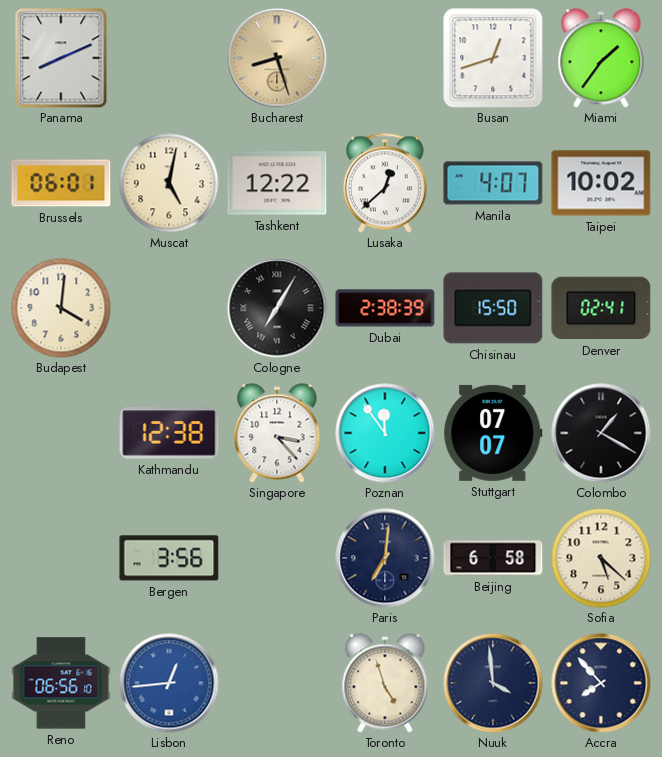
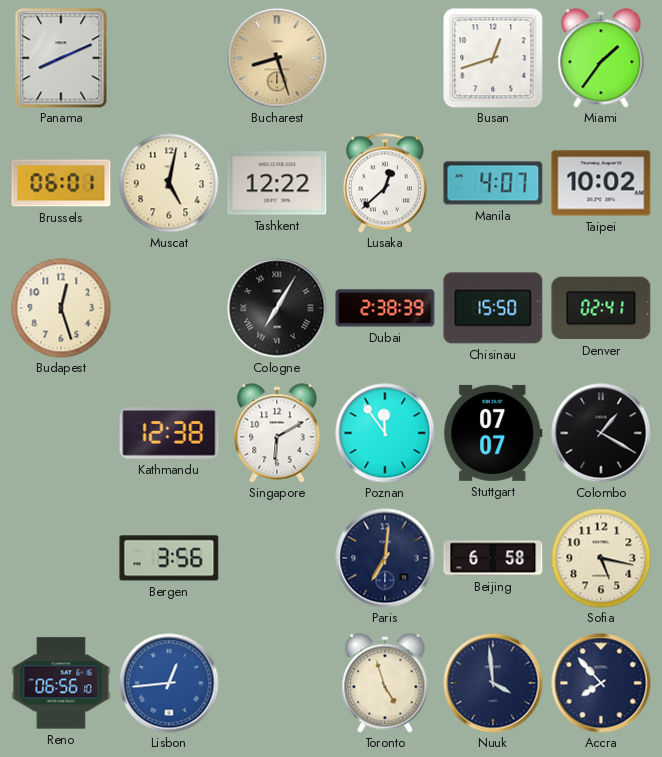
Budapest: 4:01 -> 12:27 (61, 308)
Singapore: 3:23 -> 6:10 (277, 433)
Sofia: 5:22 -> 5:17 (601, 558)
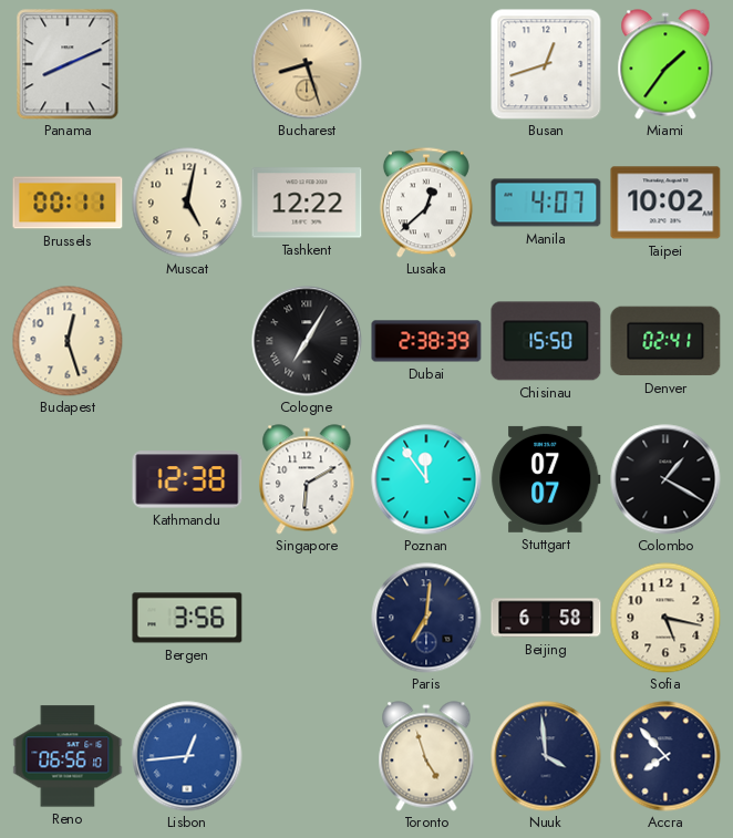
Brussels: 06:01 -> 00:11 (68, 203)
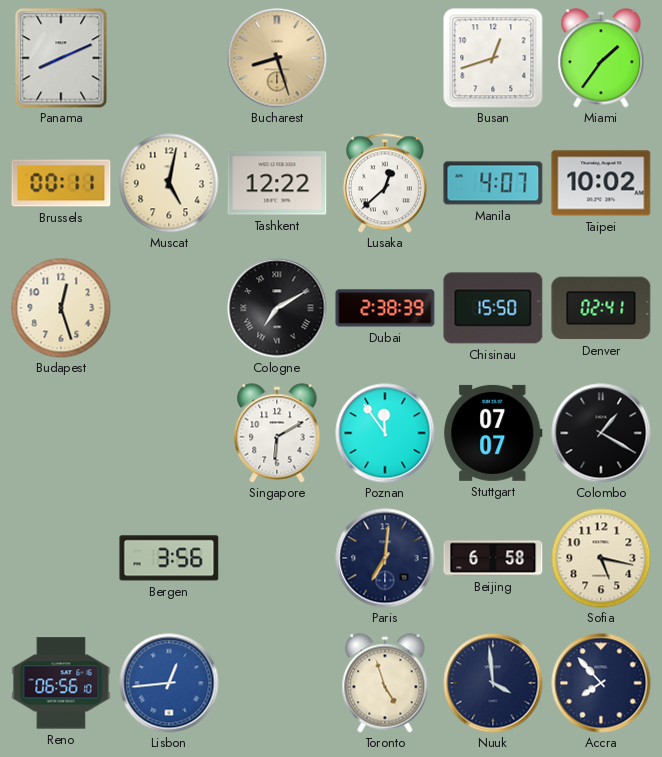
Cologne: 7:05 -> 7:10 (277, 308)
Kathmandu: 12:38 -> none (187, 479)
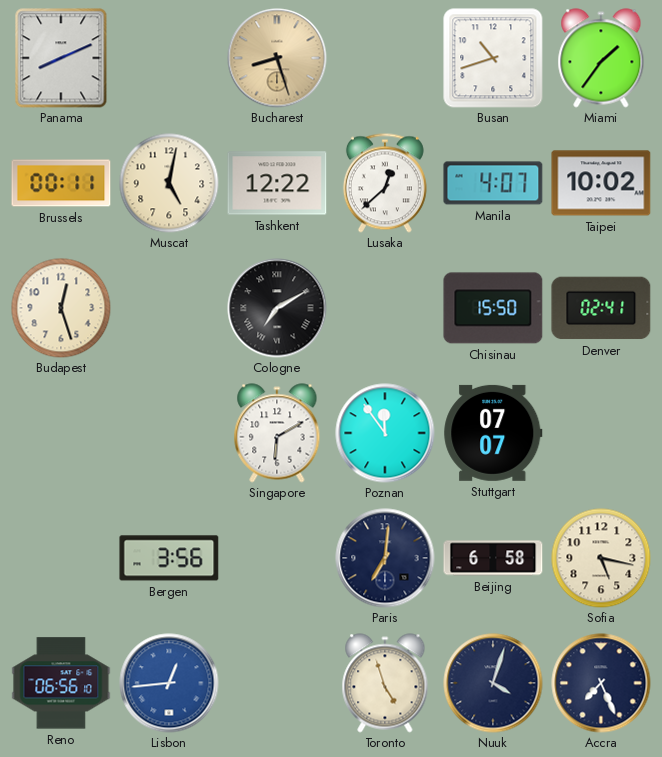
Busan: 12:42 -> 10:42 (493, 58)
Dubai: 2:38 -> none (385, 308)
Colombo: 1:20 -> none (601, 433)
Nuuk: 3:59 -> 4:03 (493, 683)
Accra: 7:53 -> 7:26 (601, 683)
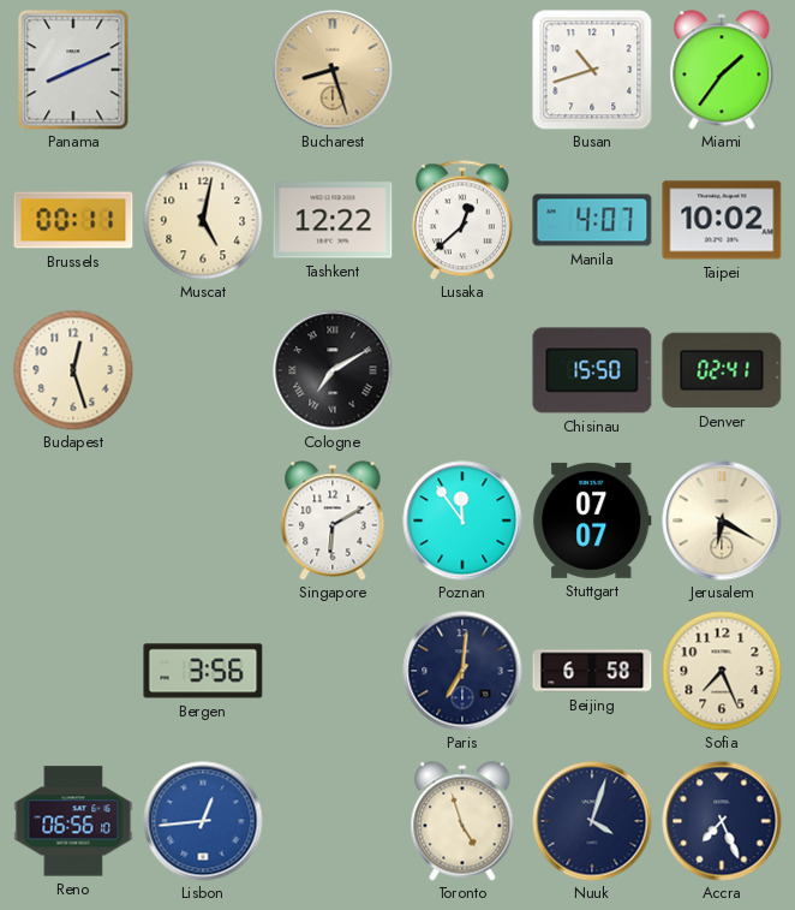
Jerusalem: none -> 6:20 (722, 521)
Sofia: 5:17 -> 7:26 (722, 671)
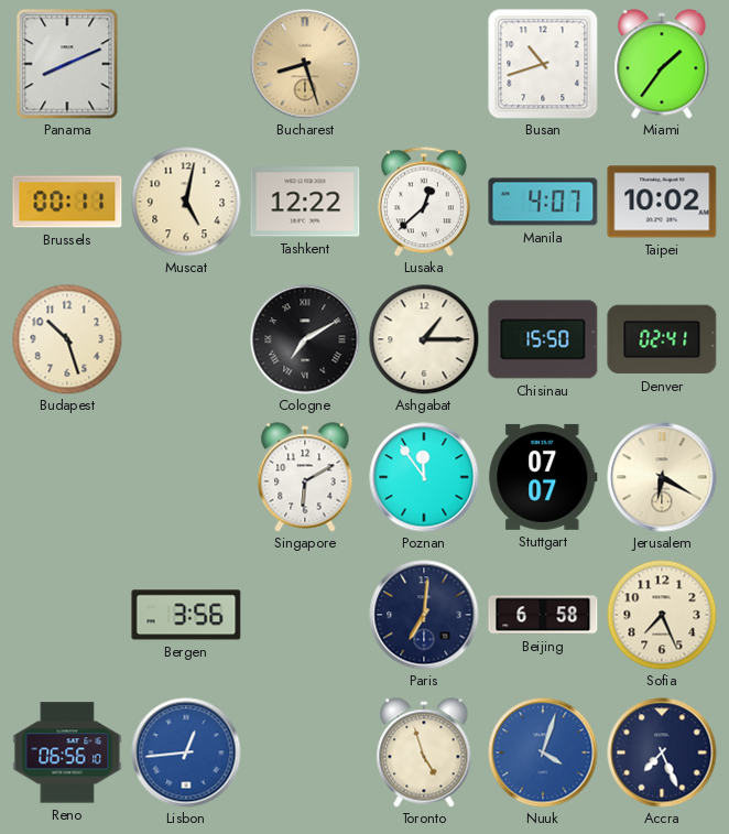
Budapest: 12:27 -> 10:27 (67, 339)
Ashgabat: none -> 1:15 (424, 339)
Nuuk dial: navy -> blue (543, 752)
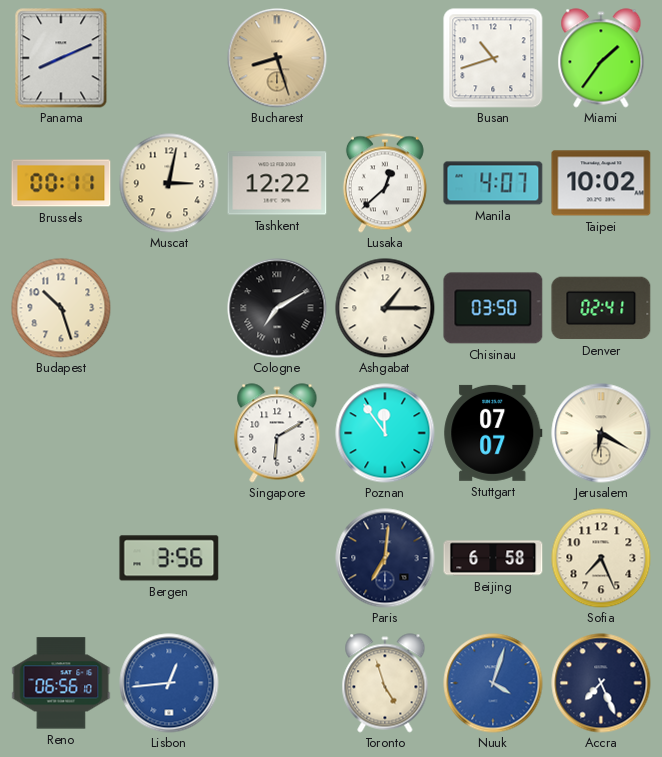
Muscat: 5:02 -> 3:02 (169, 183)
Chisinau: 15:50 -> 03:50 (493, 308)
